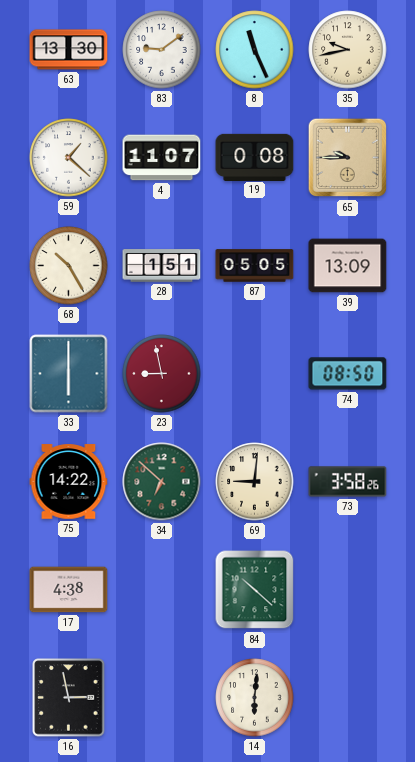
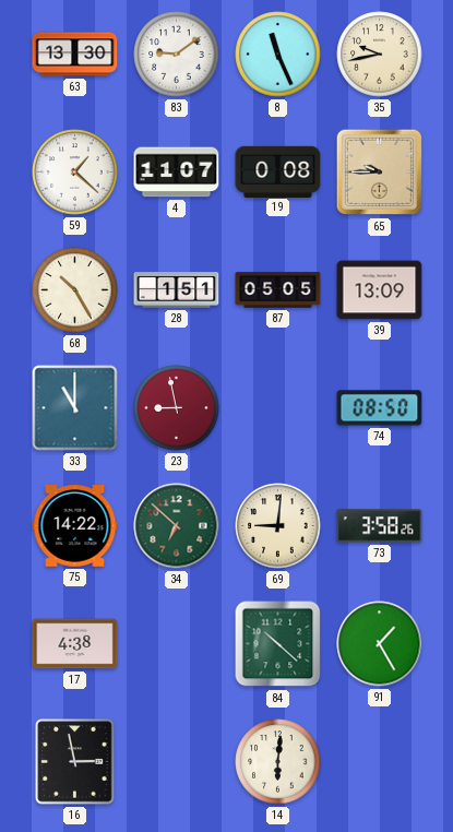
33: 6:00 -> 11:00 (75, 408)
91: none -> 1:25 (380, 644)
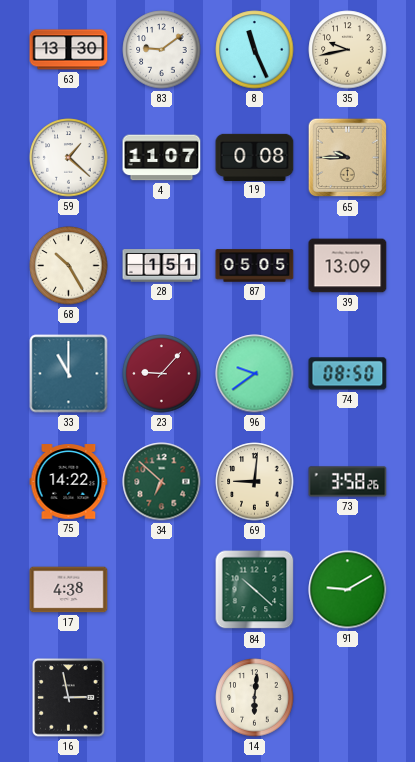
23: 8:58 -> 9:07 (162, 374)
96: none -> 9:39 (255, 374)
91: 1:25 -> 9:10 (348, 590)
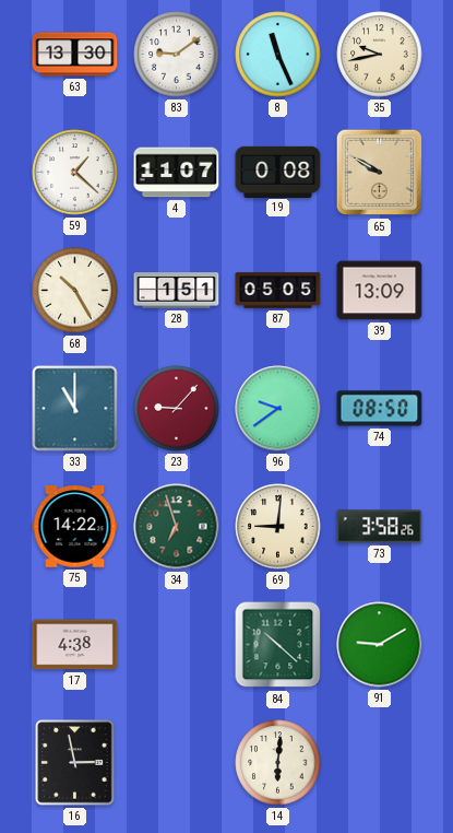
65: 9:45 -> 9:50 (380, 173)
34: 6:52 -> 6:57 (177, 527)
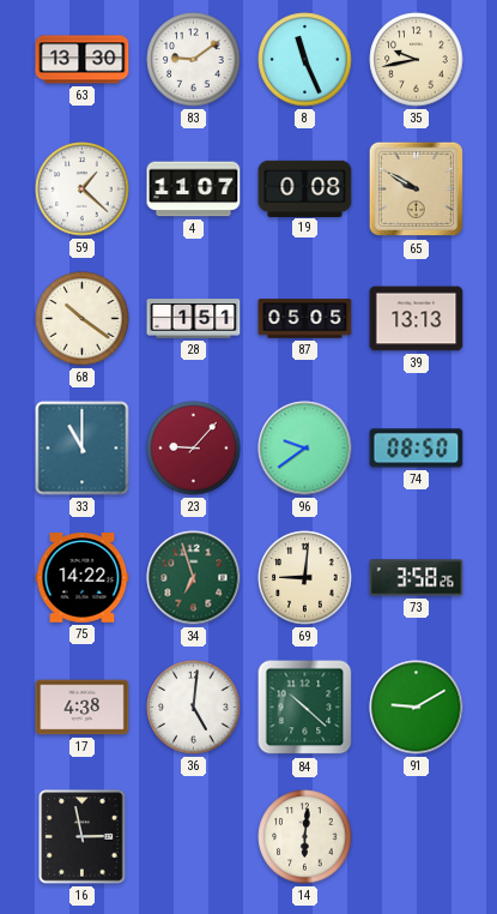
68: 10:25 -> 10:21 (83, 319)
39: 13:09 -> 13:13 (417, 319)
36: none -> 5:01 (194, 708)
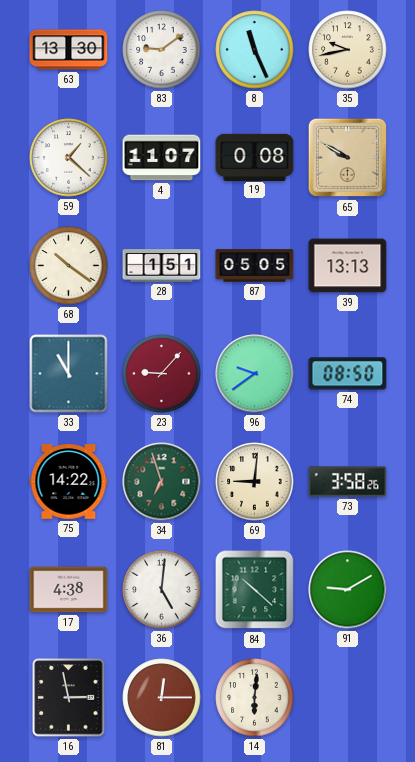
81: none -> 12:15 (162, 698)
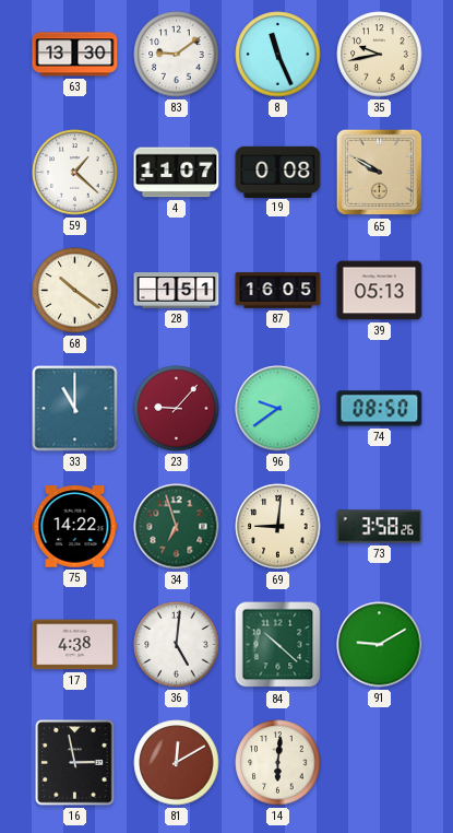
87: 05:05 -> 16:05 (278, 291)
39: 13:13 -> 05:13 (380, 291)
81: 12:15 -> 12:10 (177, 763)
